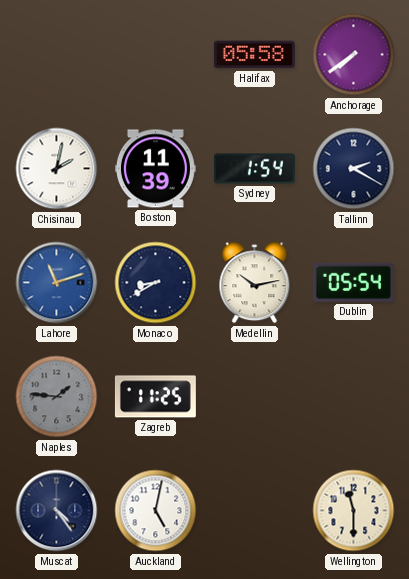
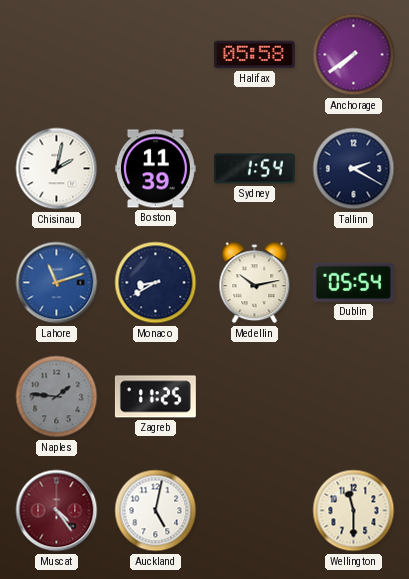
Muscat dial: navy -> burgundy (57, 511)
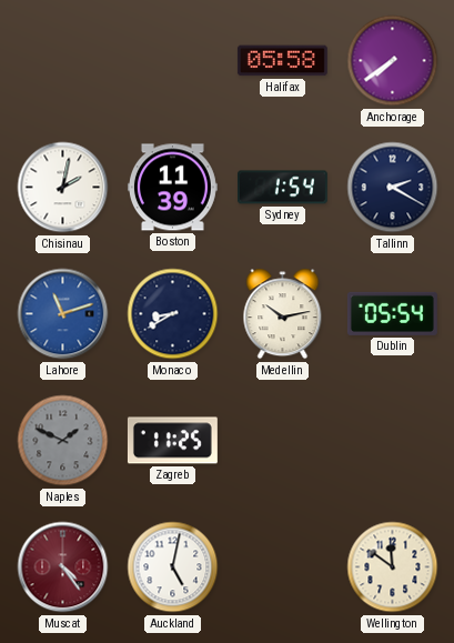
Naples: 1:46 -> 1:49 (63, 441)
Wellington: 11:30 -> 11:51 (393, 567)
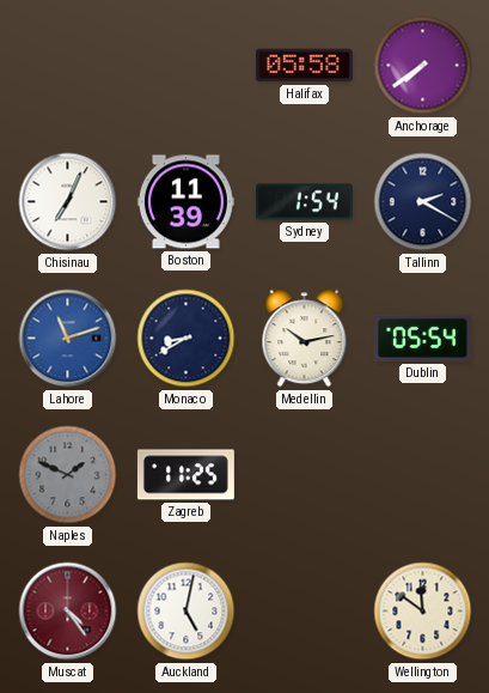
Chisinau: 2:02 -> 7:04 (68, 202)
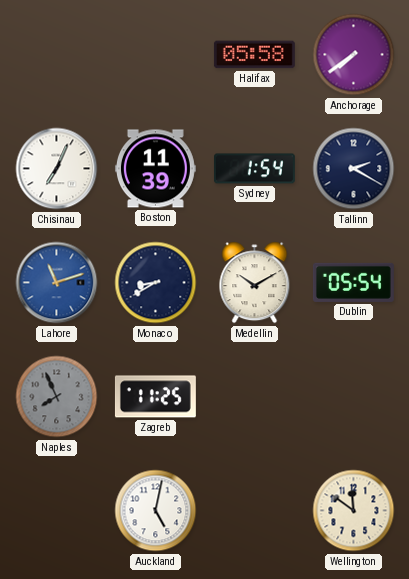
Medellin: 10:13 -> 10:10 (255, 283)
Naples: 1:49 -> 7:56 (57, 397)
Muscat: 4:24 -> none (68, 612)
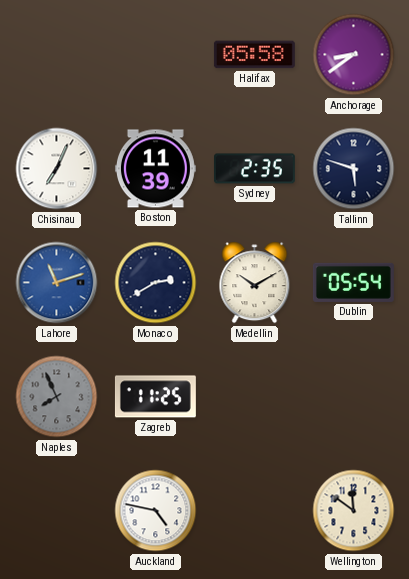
Anchorage: 7:39 -> 8:39 (354, 55)
Sydney: 1:54 -> 2:35 (254, 169)
Tallinn: 2:20 -> 5:48 (354, 169)
Monaco: 8:40 -> 2:40 (156, 283)
Auckland: 5:02 -> 4:47 (156, 511)
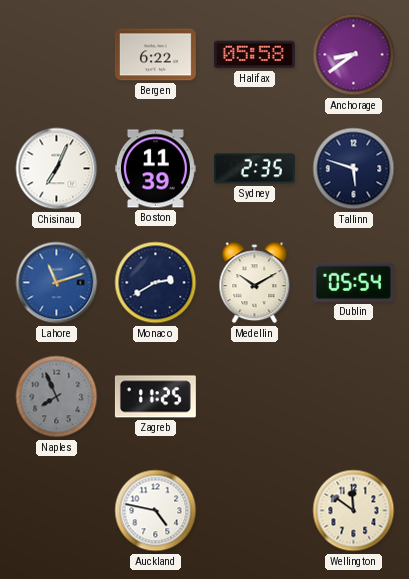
Bergen: none -> 6:22 (155, 55)
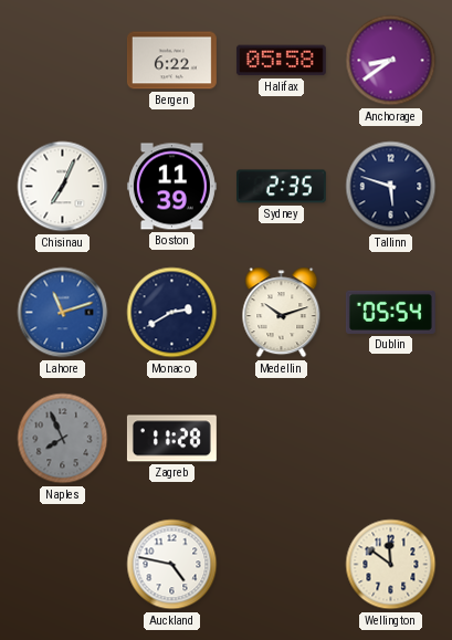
Medellin: 10:10 -> 10:12 (282, 313)
Zagreb: 11:25 -> 11:28 (171, 439)
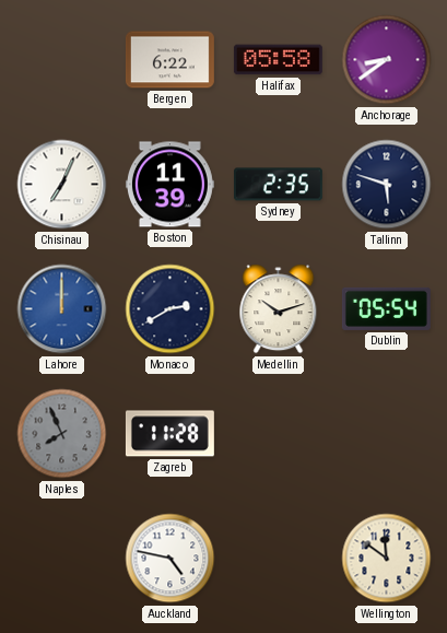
Lahore: 11:12 -> 12:00 (62, 309)
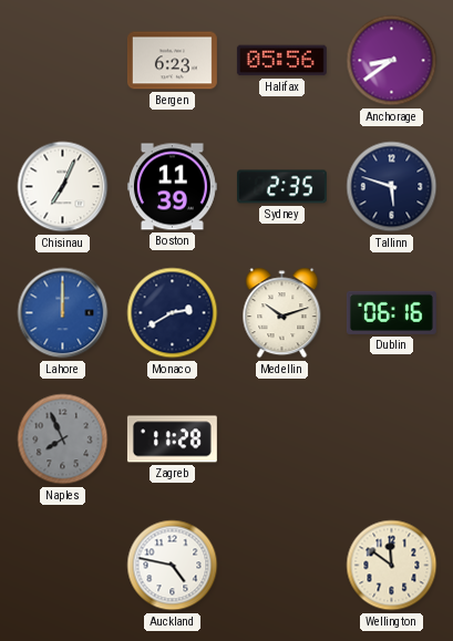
Bergen: 6:22 -> 6:23 (172, 61)
Halifax: 05:58 -> 05:56 (281, 61)
Dublin: 05:54 -> 06:16 (391, 312)
